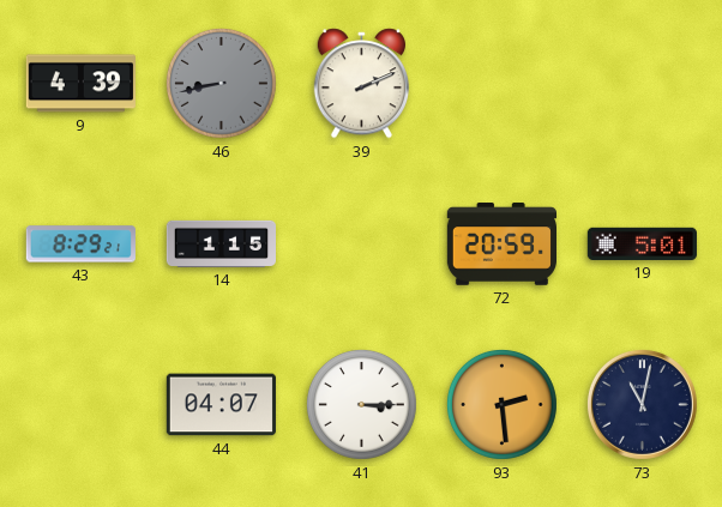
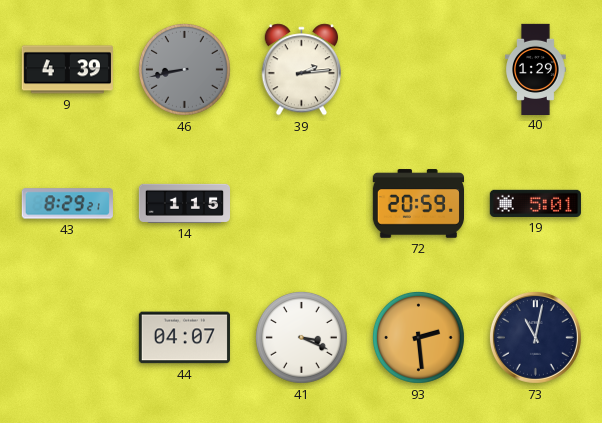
39: 2:11 -> 2:14 (301, 70)
40: none -> 1:29 (536, 69)
41: 3:15 -> 3:19 (302, 338)
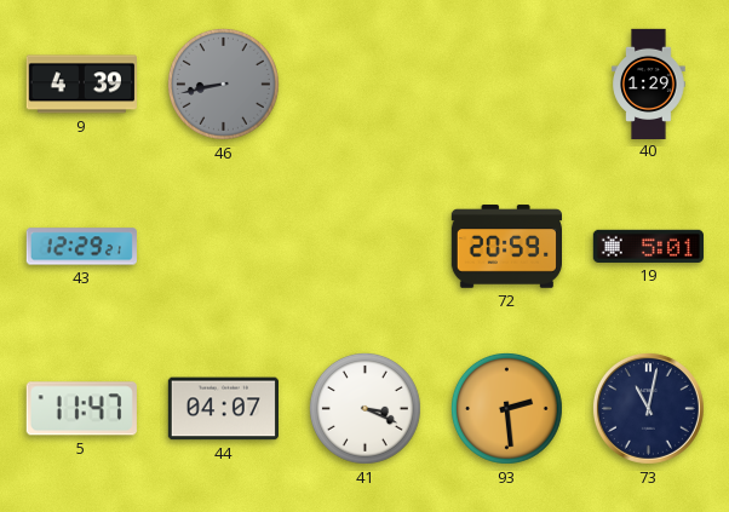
39: 2:14 -> none (301, 70)
43: 8:29 -> 12:29 (81, 247)
14: 1:15 -> none (184, 203)
5: none -> 11:47 (81, 409)
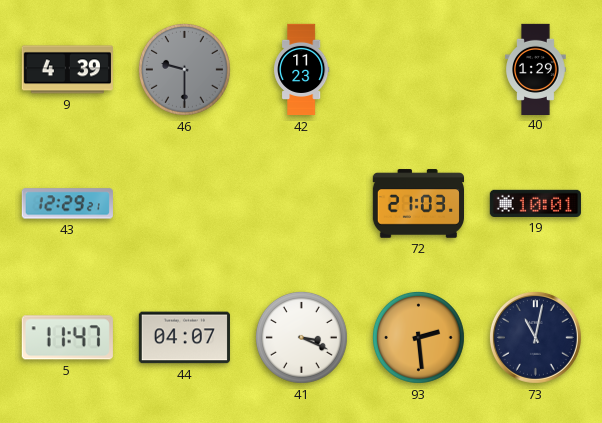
46: 8:43 -> 9:30 (185, 70)
42: none -> 11:23 (302, 70)
72: 20:59 -> 21:03 (418, 204)
19: 5:01 -> 10:01 (535, 203)
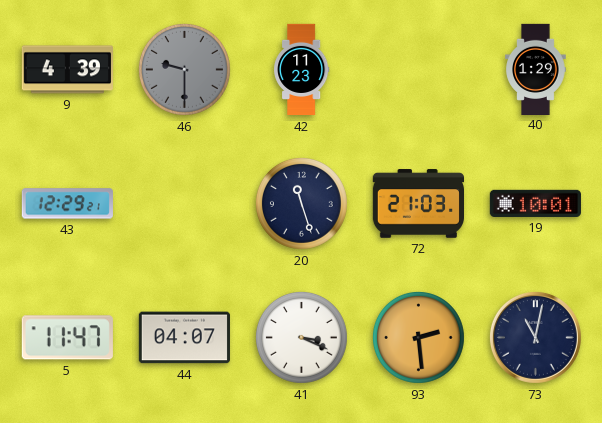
20: none -> 11:27 (302, 204)
